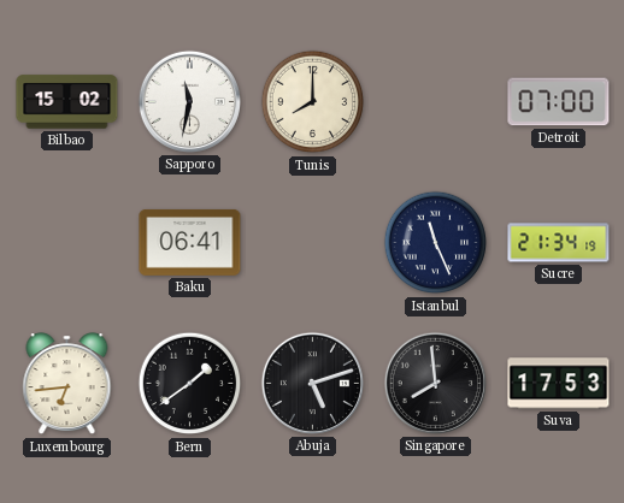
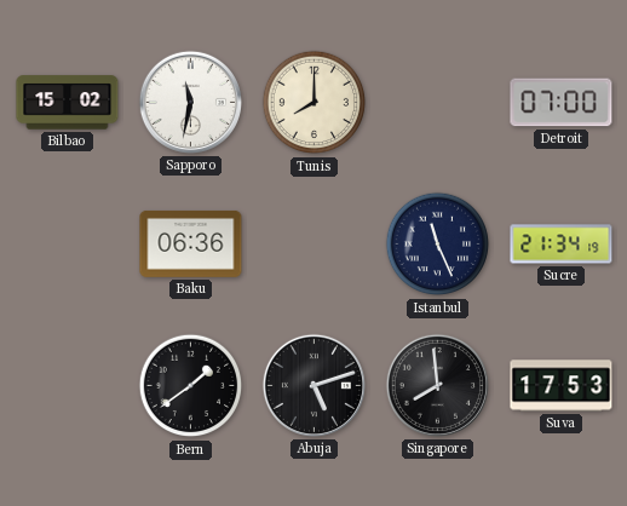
Baku: 06:41 -> 06:36 (191, 243)
Luxembourg: 6:44 -> none (67, 384)
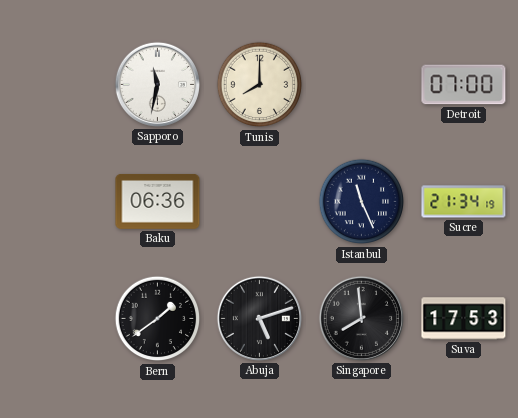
Bilbao: 15:02 -> none (68, 103)
